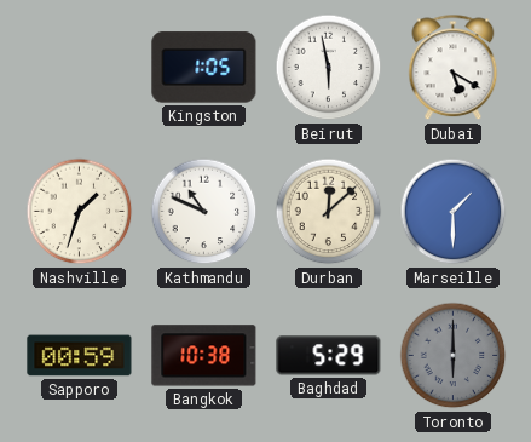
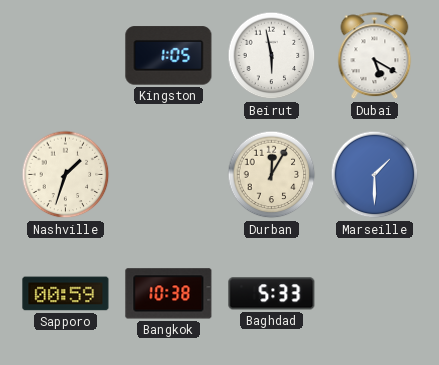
Kathmandu: 10:49 -> none (204, 212)
Durban: 12:08 -> 12:05 (272, 175)
Baghdad: 5:29 -> 5:33 (272, 294)
Toronto: 6:00 -> none (454, 356)
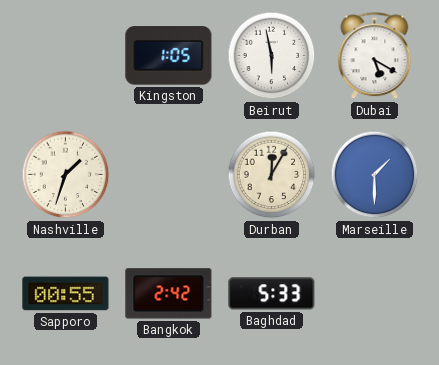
Sapporo: 00:59 -> 00:55 (66, 294)
Bangkok: 10:38 -> 2:42 (169, 294)
